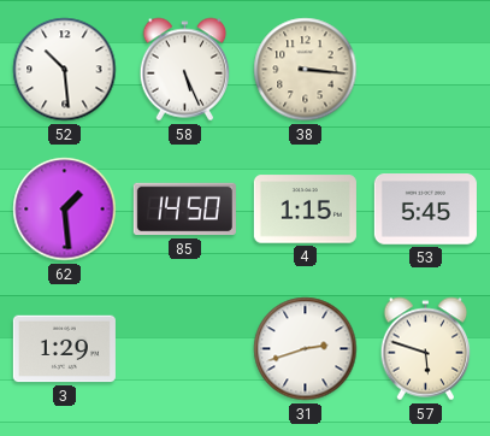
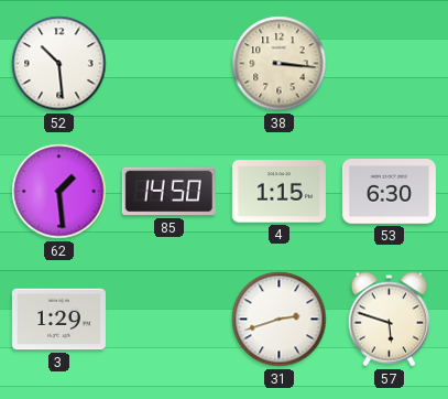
58: 5:26 -> none (185, 70)
53: 5:45 -> 6:30 (389, 192)
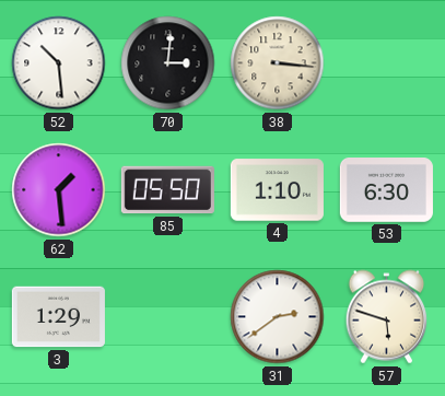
70: none -> 3:01 (168, 63)
85: 14:50 -> 05:50 (167, 190)
4: 1:15 -> 1:10 (277, 190)
31: 2:42 -> 2:39 (278, 317)
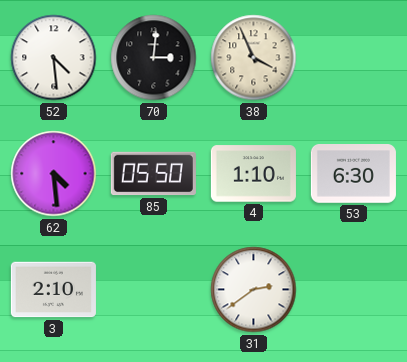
52: 10:29 -> 4:29 (54, 58)
38: 3:16 -> 3:56 (254, 58)
62: 1:29 -> 4:29 (54, 174)
3: 1:29 -> 2:10 (53, 290)
57: 5:48 -> none (387, 317)
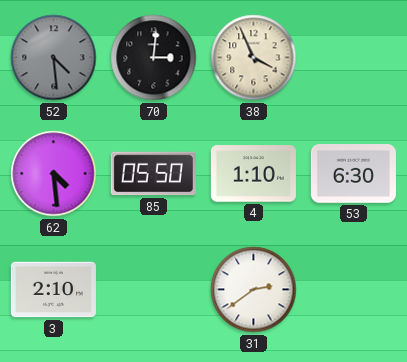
52 dial: white -> grey (54, 58)
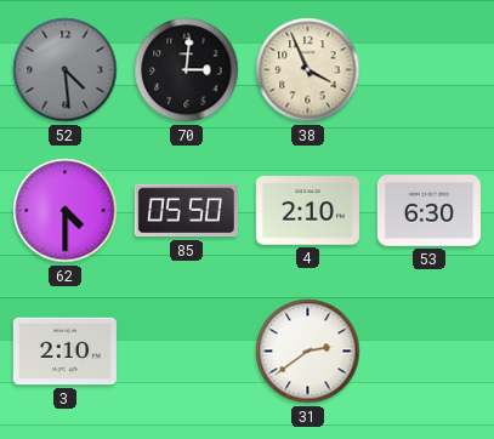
62: 4:29 -> 4:30 (66, 211)
4: 1:10 -> 2:10 (307, 211)
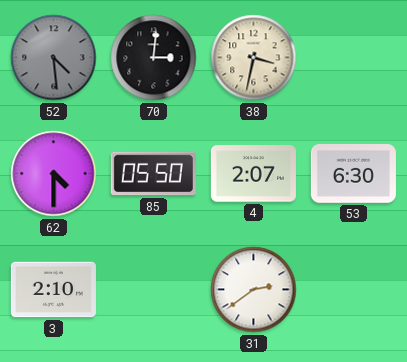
38: 3:56 -> 3:32 (254, 58)
4: 2:10 -> 2:07 (253, 174)
